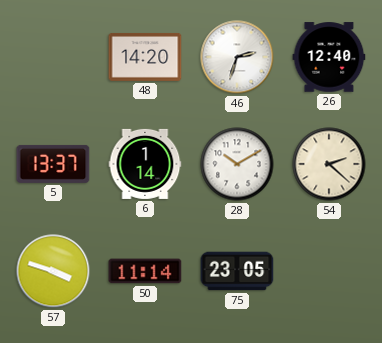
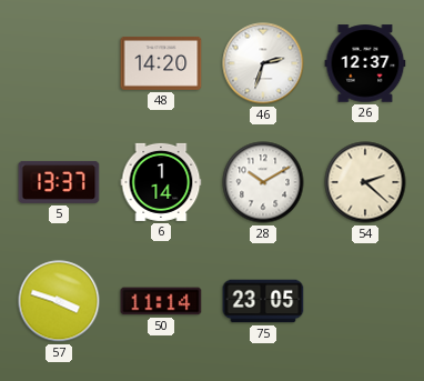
26: 12:40 -> 12:37 (365, 63)
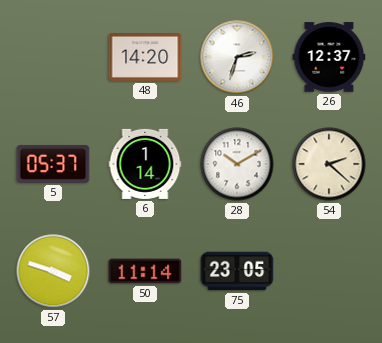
5: 13:37 -> 05:37 (53, 164)
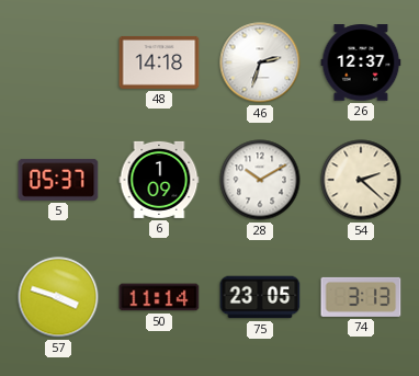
48: 14:20 -> 14:18 (159, 62)
6: 1:14 -> 1:09 (159, 180)
74: none -> 3:13 (361, 297)
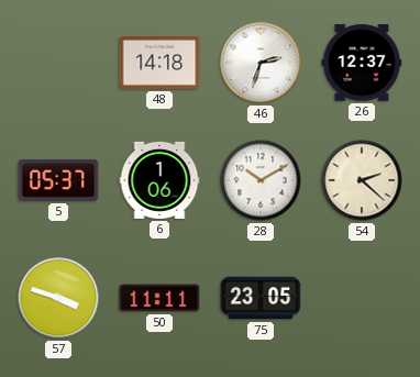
6: 1:09 -> 1:06 (159, 180)
50: 11:14 -> 11:11 (159, 298)
74: 3:13 -> none (361, 297)
